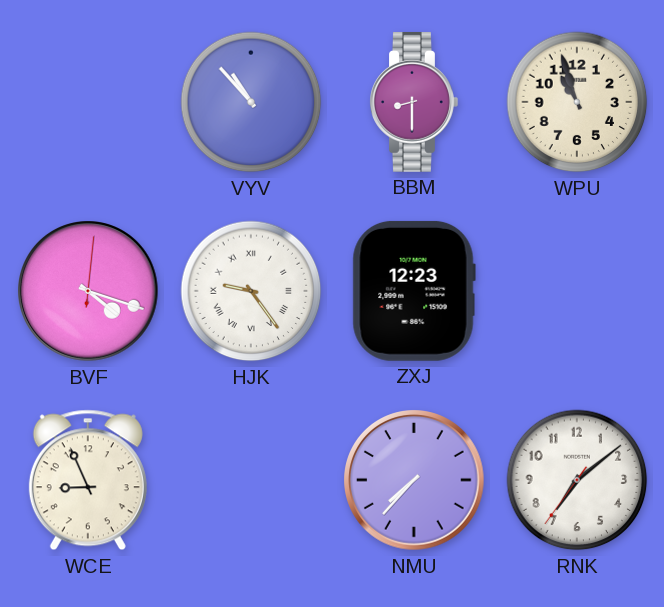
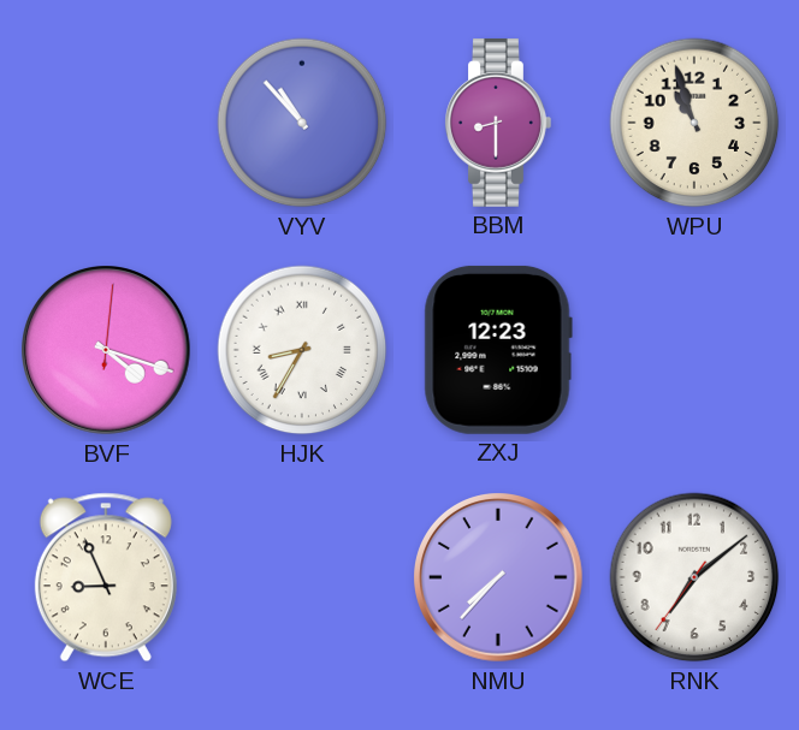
HJK: 9:24 -> 8:35 (302, 350)
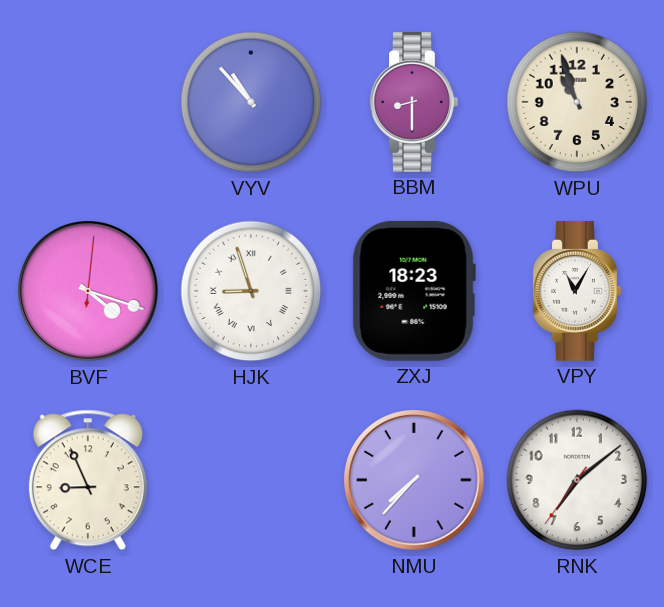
HJK: 8:35 -> 8:57 (251, 291)
ZXJ: 12:23 -> 18:23 (414, 291)
VPY: none -> 11:05 (577, 291)
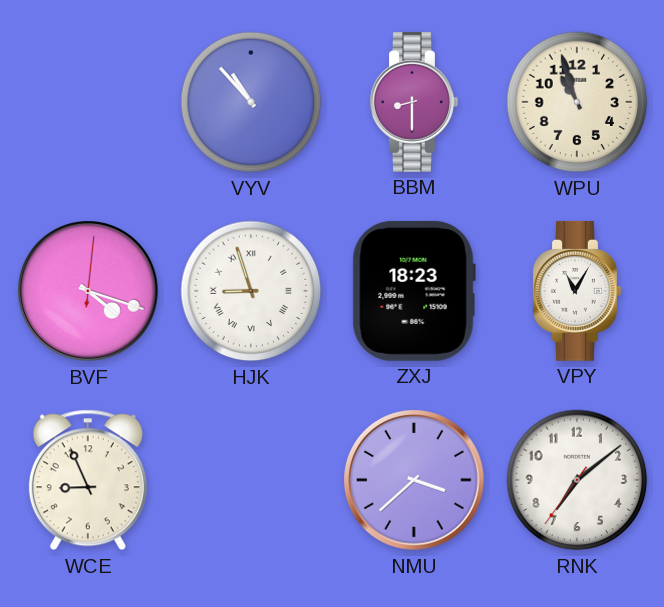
NMU: 7:37 -> 3:38 (414, 480)
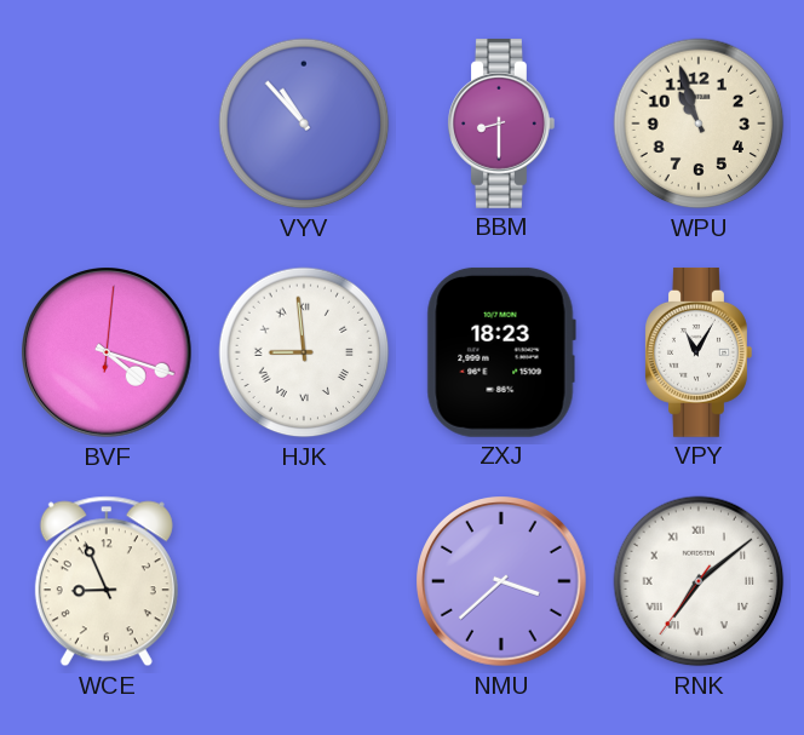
HJK: 8:57 -> 8:59 (304, 352)
RNK numerals: Arabic -> Roman (699, 581)
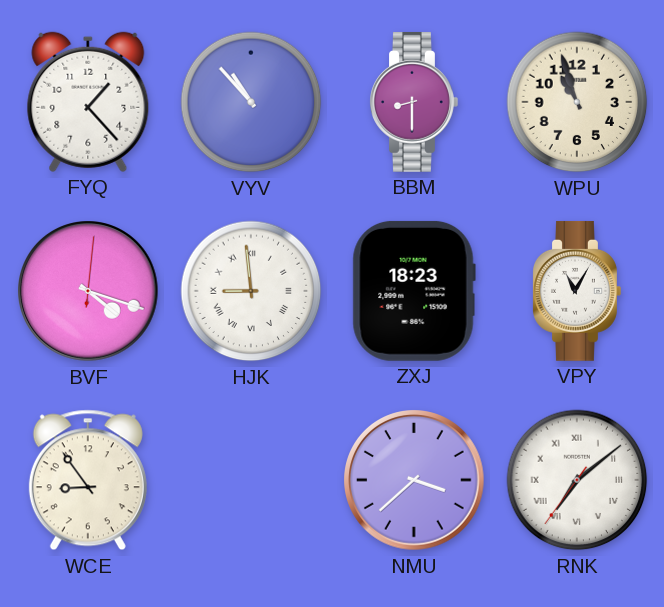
FYQ: none -> 1:23 (88, 102)
WCE: 8:56 -> 8:54 (88, 480)
